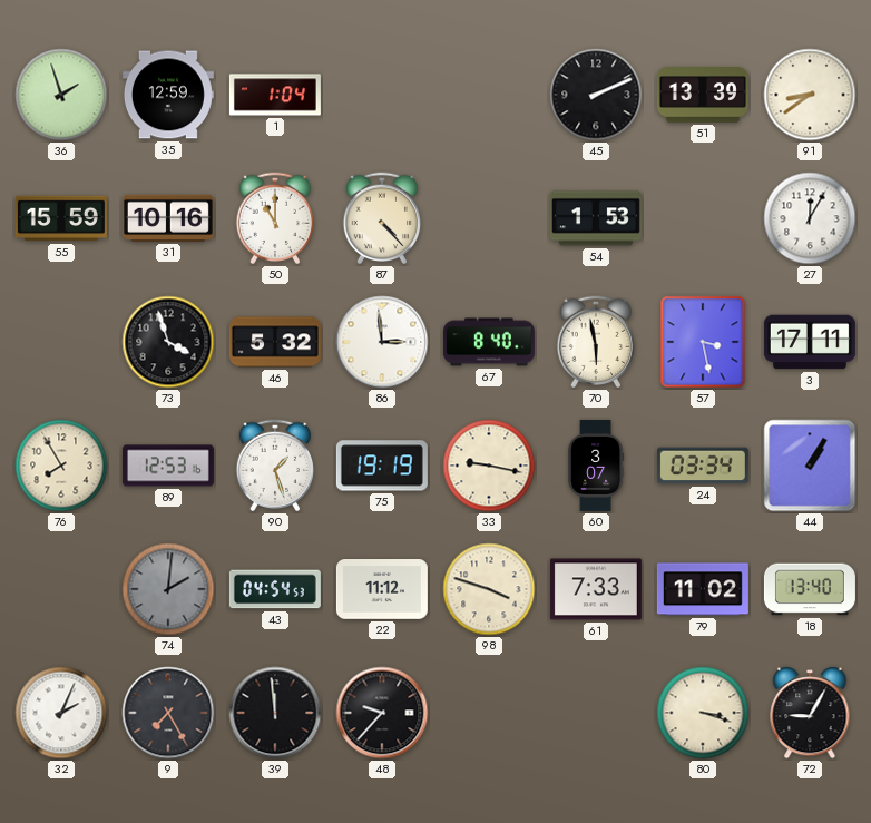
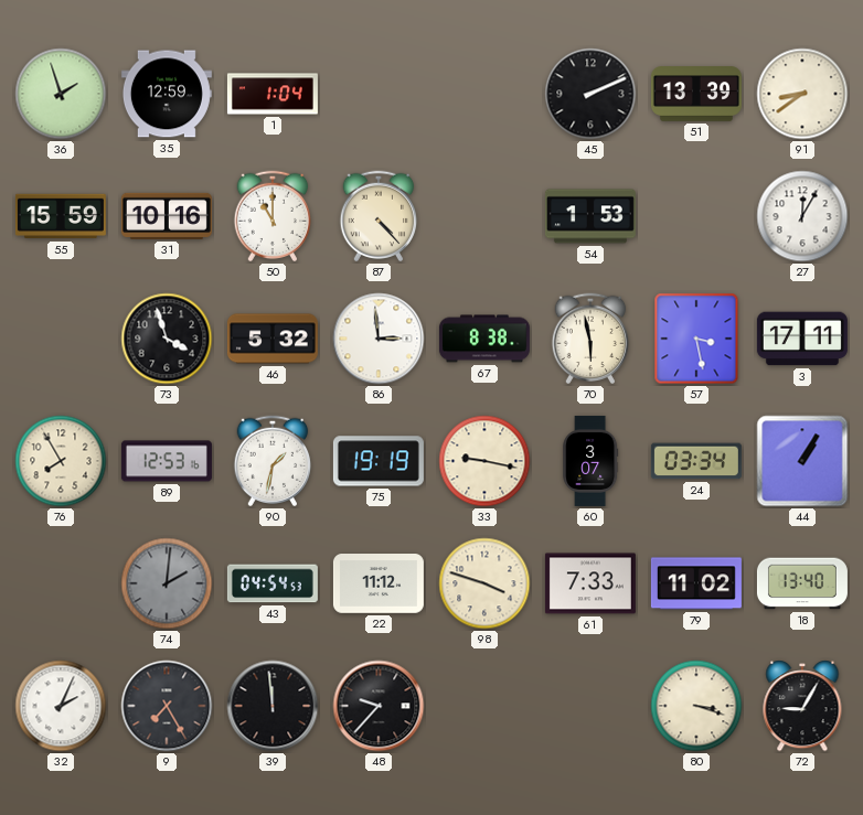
67: 8:40 -> 8:38 (484, 339)
90: 1:27 -> 1:32 (273, 461)
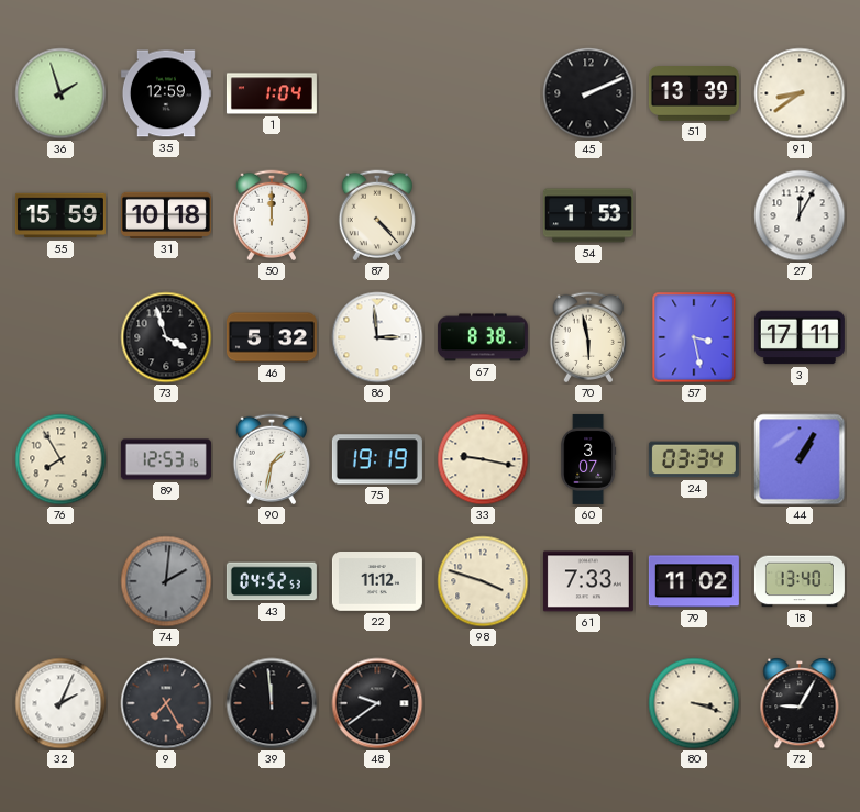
31: 10:16 -> 10:18 (166, 215)
50: 11:00 -> 12:00 (272, 215)
43: 04:54 -> 04:52 (272, 581)
48: 9:37 -> 9:39 (377, 703)
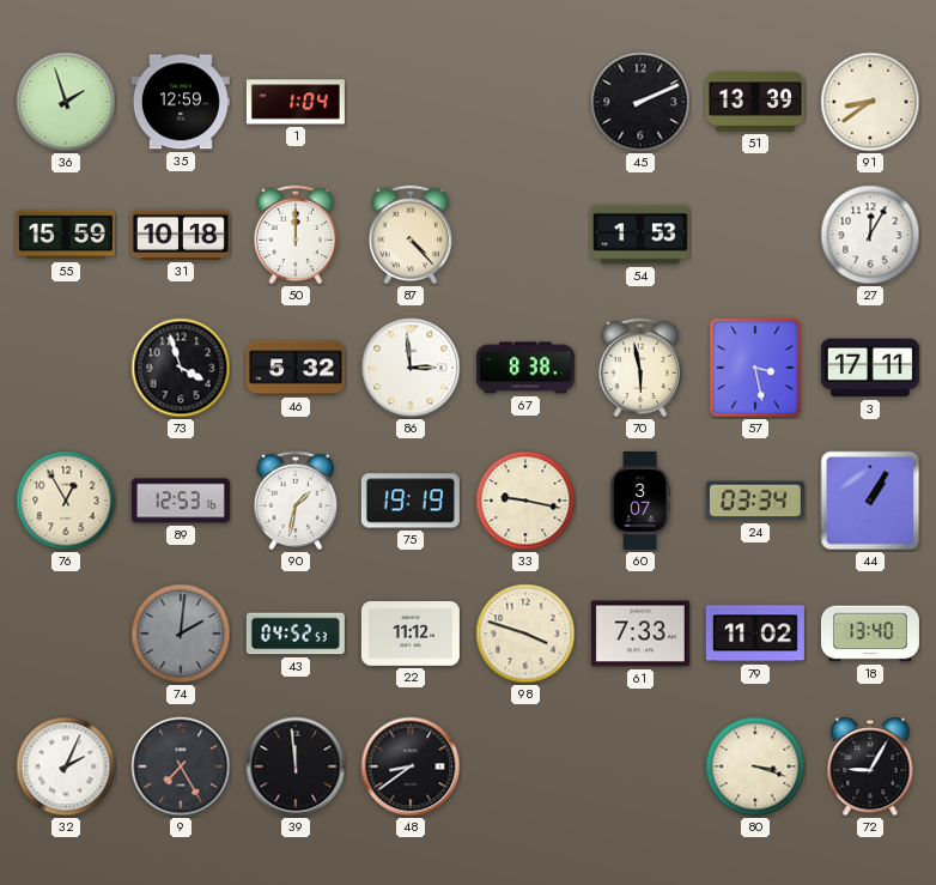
76: 7:55 -> 12:55 (66, 501)
48: 9:39 -> 8:39 (411, 766)
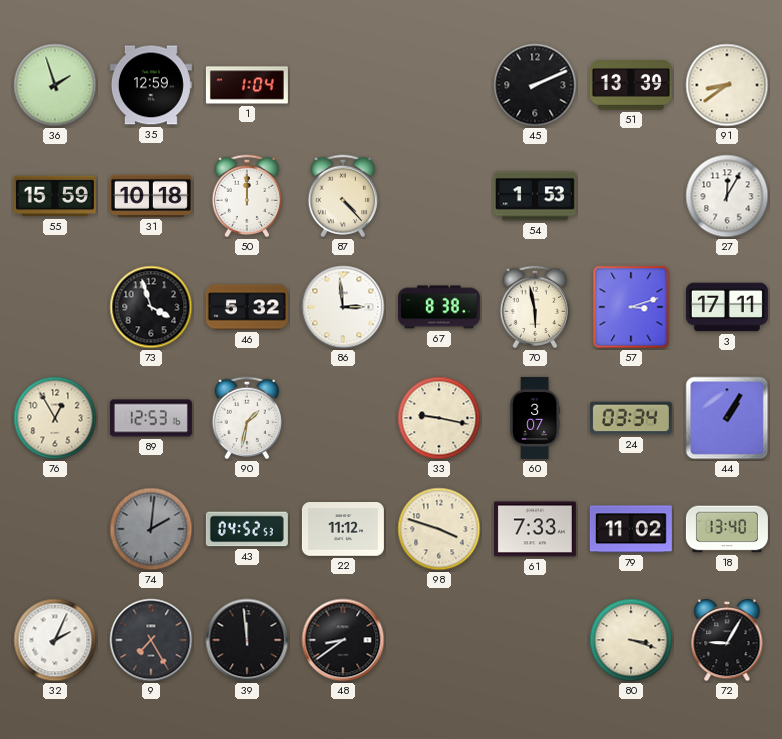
57: 3:28 -> 3:12 (631, 307)
75: 19:19 -> none (411, 501)
